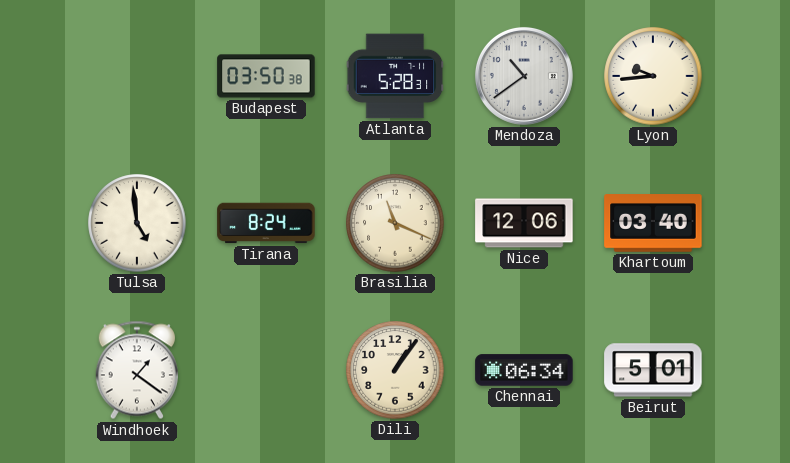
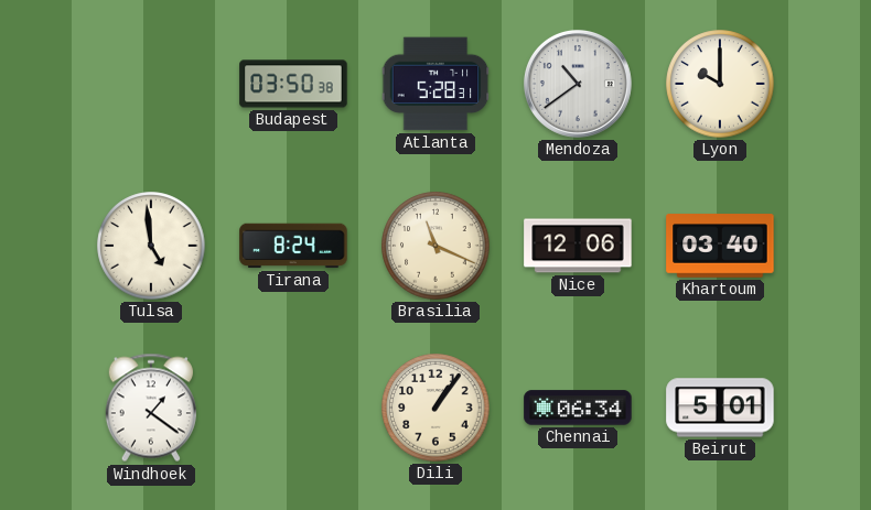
Lyon: 9:44 -> 10:00 (720, 84)
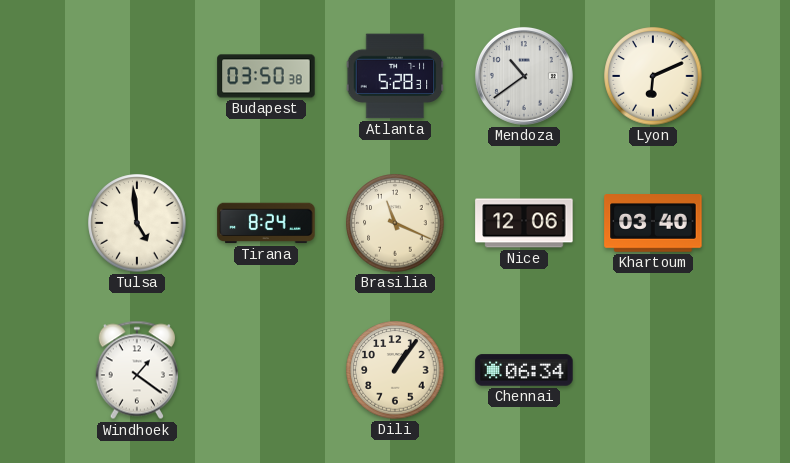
Lyon: 10:00 -> 6:11 (653, 76)
Beirut: 5:01 -> none (720, 408)
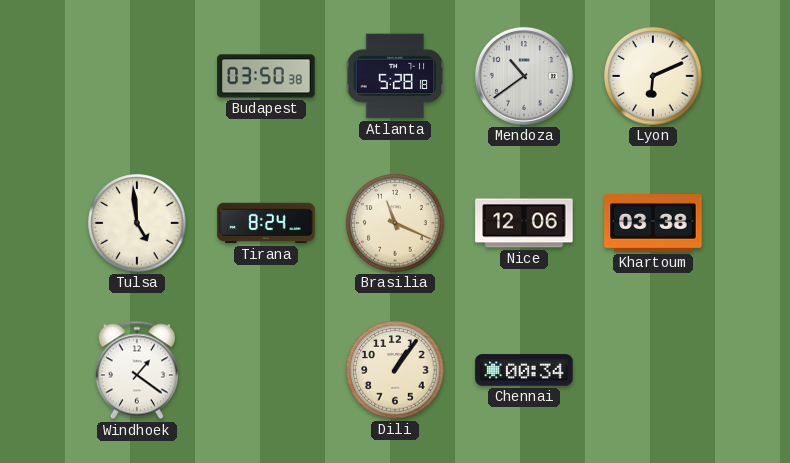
Atlanta: 5:28:31 -> 5:28:18 (395, 76)
Khartoum: 03:40 -> 03:38 (653, 223)
Chennai: 06:34 -> 00:34 (524, 370)
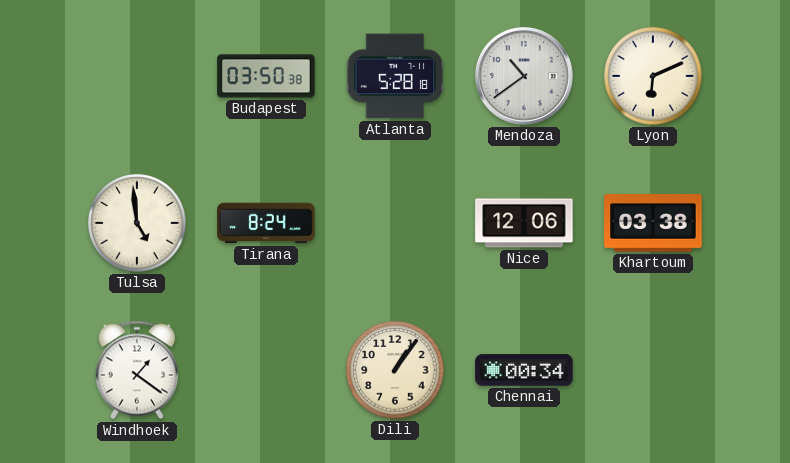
Brasilia: 11:19 -> none (395, 223)
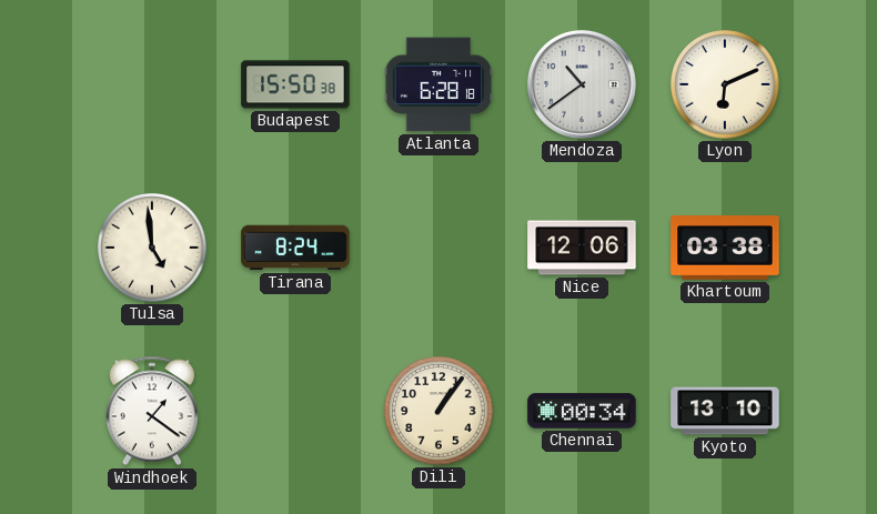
Budapest: 03:50 -> 15:50 (295, 84)
Atlanta: 5:28 -> 6:28 (438, 84)
Kyoto: none -> 13:10 (725, 411)
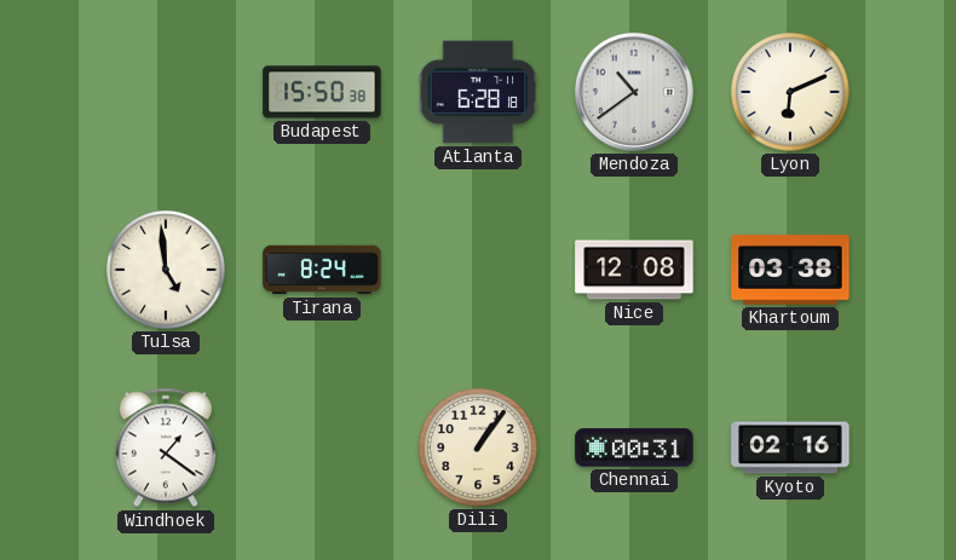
Nice: 12:06 -> 12:08 (634, 270)
Chennai: 00:34 -> 00:31 (634, 448)
Kyoto: 13:10 -> 02:16 (790, 448)
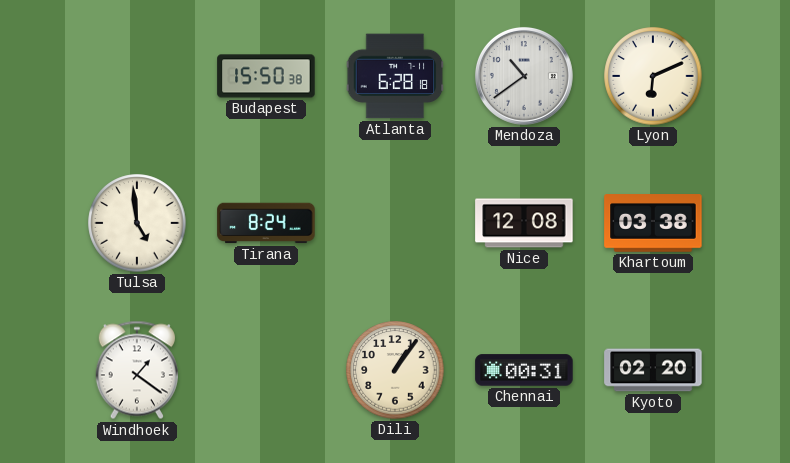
Kyoto: 02:16 -> 02:20 (653, 370)
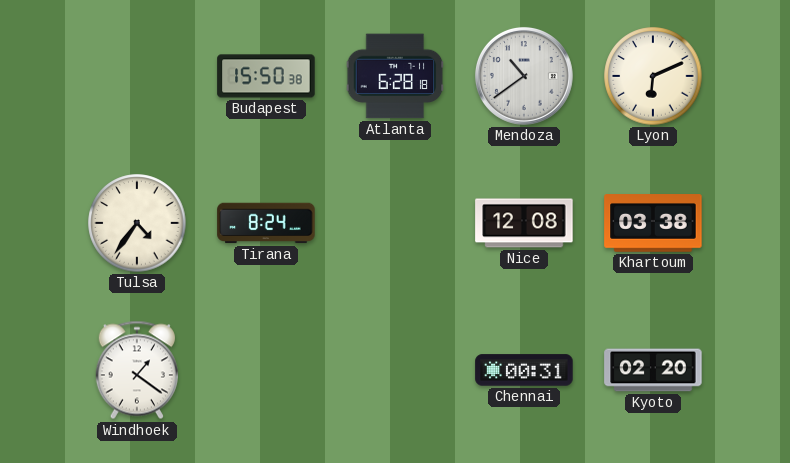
Tulsa: 4:59 -> 4:36 (137, 223)
Dili: 1:06 -> none (395, 370)
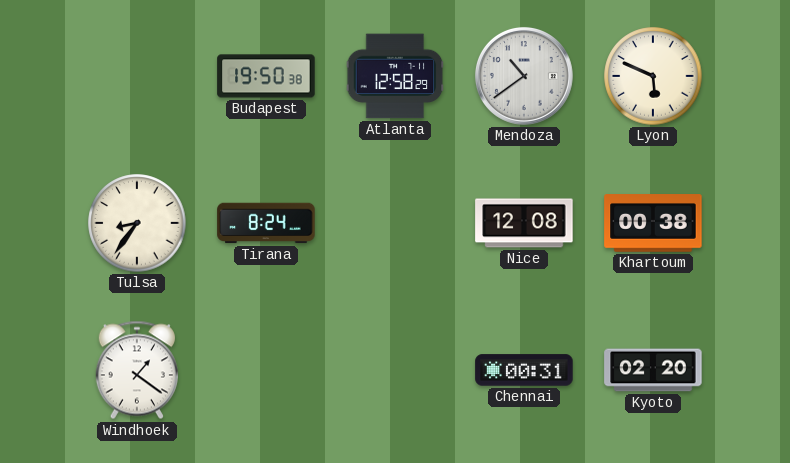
Budapest: 15:50 -> 19:50 (266, 76)
Atlanta: 6:28 -> 12:58 (395, 76)
Lyon: 6:11 -> 5:49 (653, 76)
Tulsa: 4:36 -> 8:36 (137, 223)
Khartoum: 03:38 -> 00:38 (653, 223)
